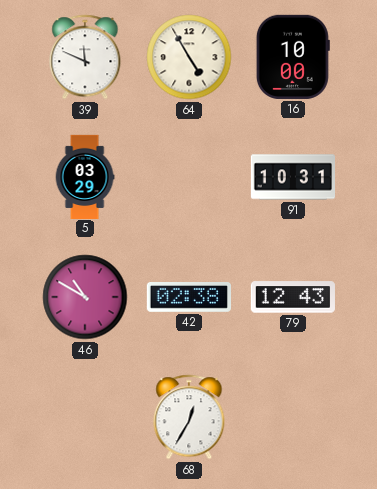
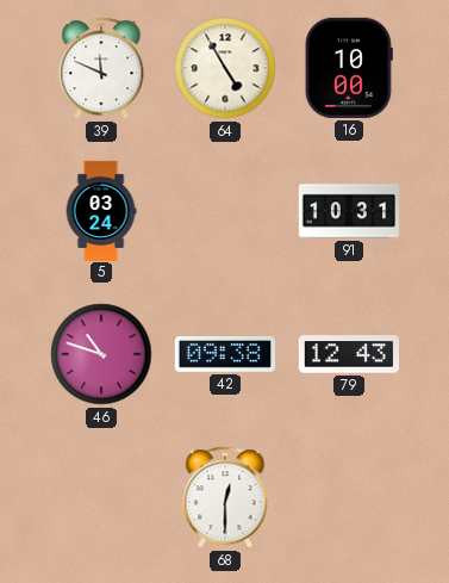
5: 03:29 -> 03:24 (101, 210)
46: 10:50 -> 10:48 (101, 354)
42: 02:38 -> 09:38 (224, 355)
68: 12:35 -> 12:30 (225, 497)
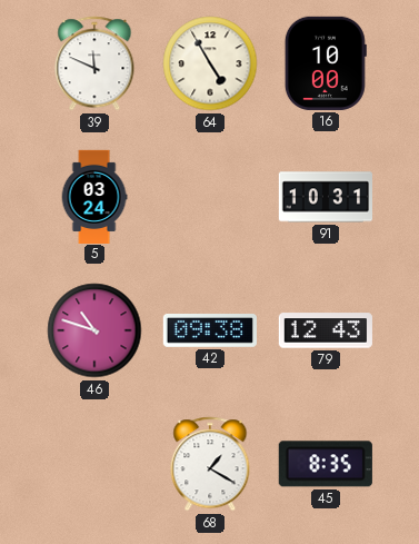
68: 12:30 -> 1:20 (210, 464)
45: none -> 8:35 (326, 464)
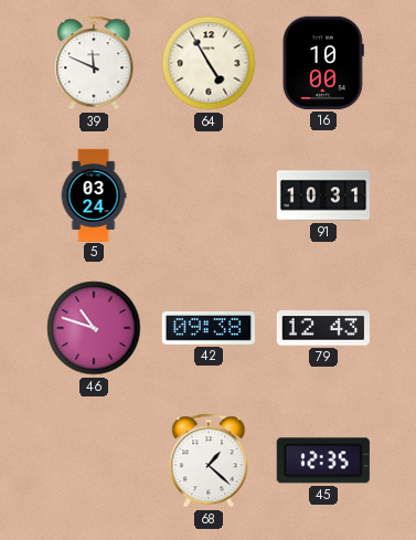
68: 1:20 -> 1:22 (209, 460)
45: 8:35 -> 12:35 (323, 460)
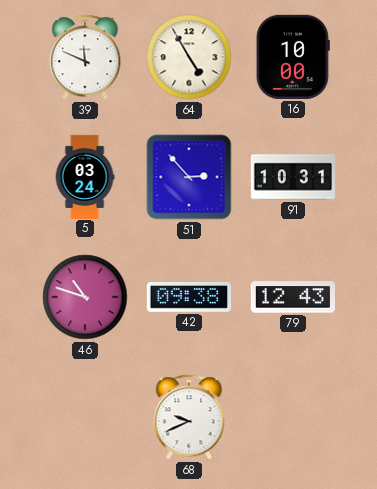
51: none -> 2:53 (189, 177)
68: 1:22 -> 9:41 (189, 417)
45: 12:35 -> none (323, 460)
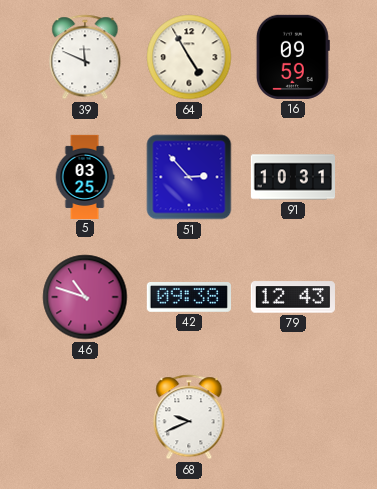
16: 10:00 -> 09:59 (293, 57)
5: 03:24 -> 03:25 (85, 176)
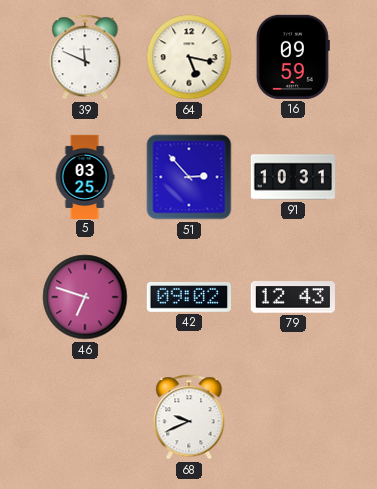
64: 4:55 -> 5:17 (189, 57)
46: 10:48 -> 6:48 (85, 297)
42: 09:38 -> 09:02 (188, 298)
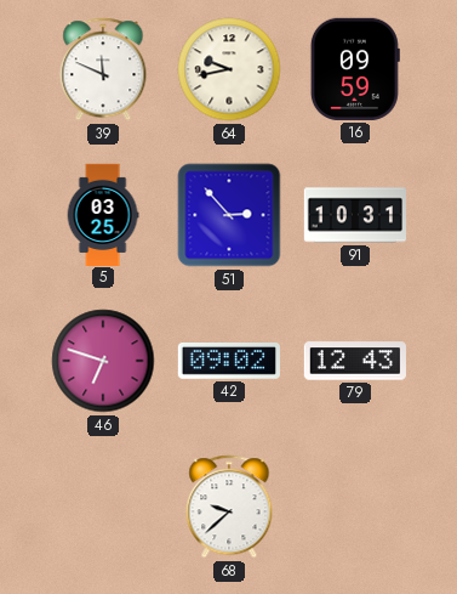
64: 5:17 -> 9:43 (229, 69)
68: 9:41 -> 9:38 (229, 507)
